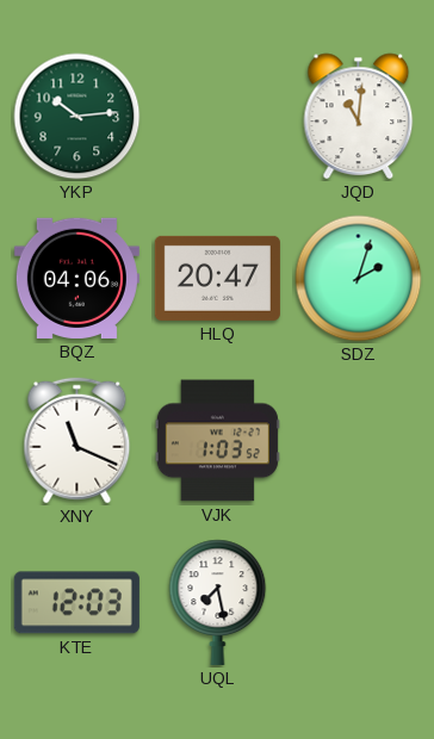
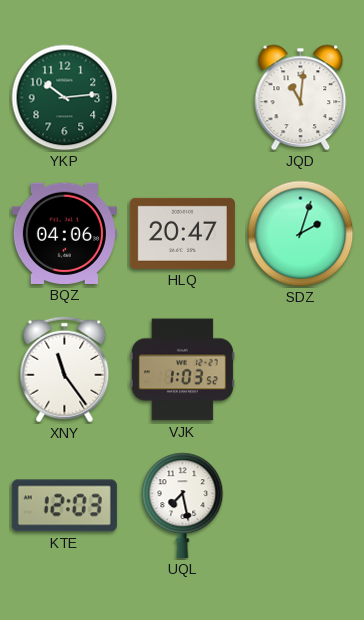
XNY: 11:19 -> 11:24 (65, 370)
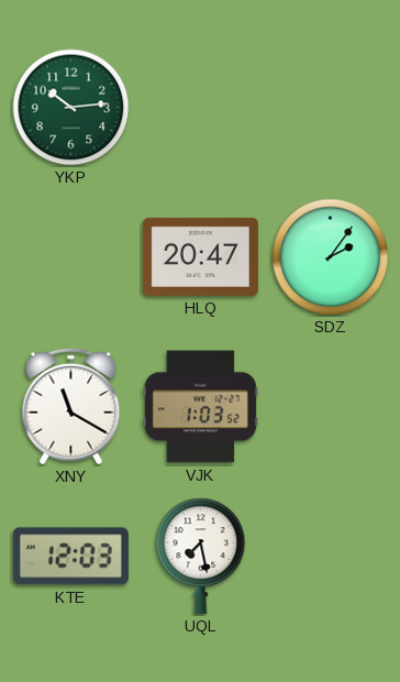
JQD: 11:01 -> none (301, 98)
BQZ: 04:06 -> none (64, 233)
SDZ: 2:03 -> 2:06 (331, 257)
XNY: 11:24 -> 11:20 (71, 407)
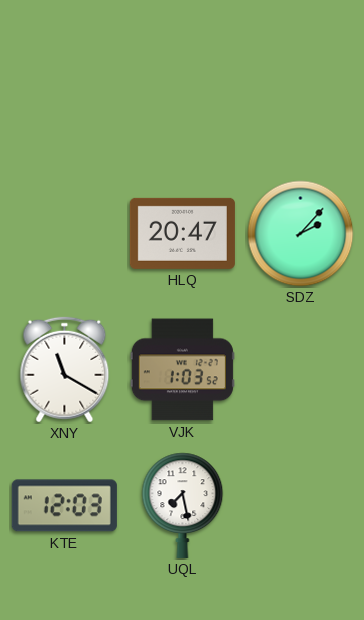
YKP: 10:14 -> none (71, 108)
SDZ: 2:06 -> 2:07 (301, 234)
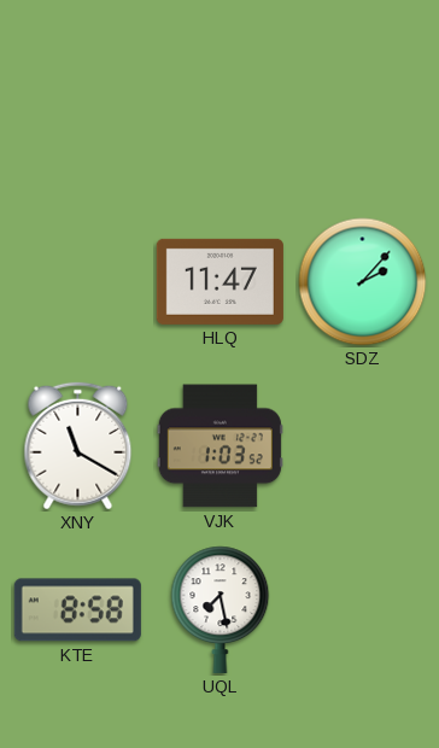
HLQ: 20:47 -> 11:47 (219, 281)
KTE: 12:03 -> 8:58 (77, 610)
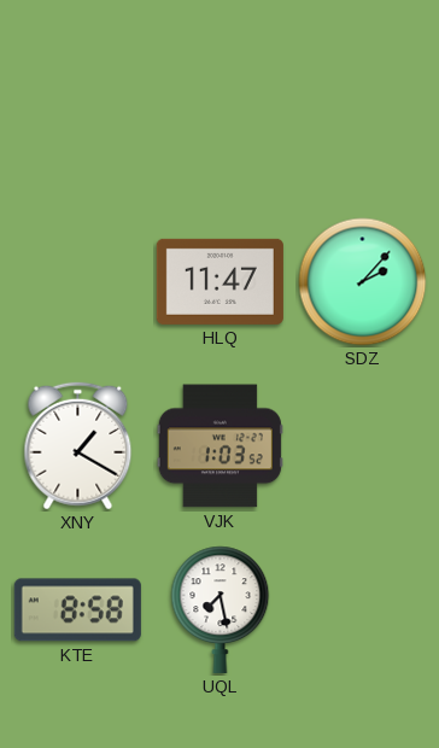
XNY: 11:20 -> 1:20 (78, 446)
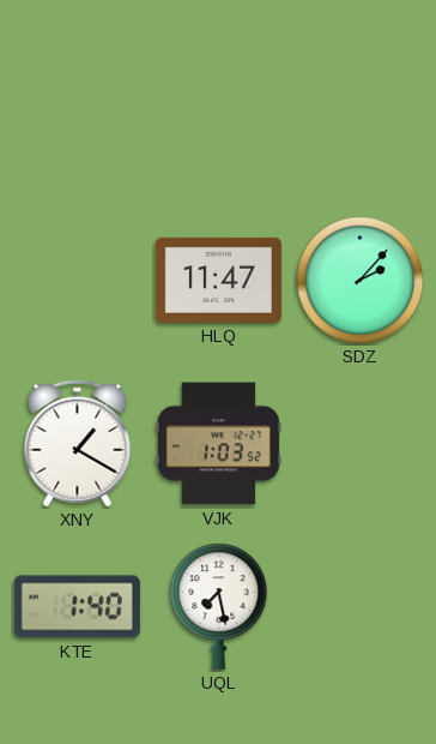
KTE: 8:58 -> 1:40 (77, 607)
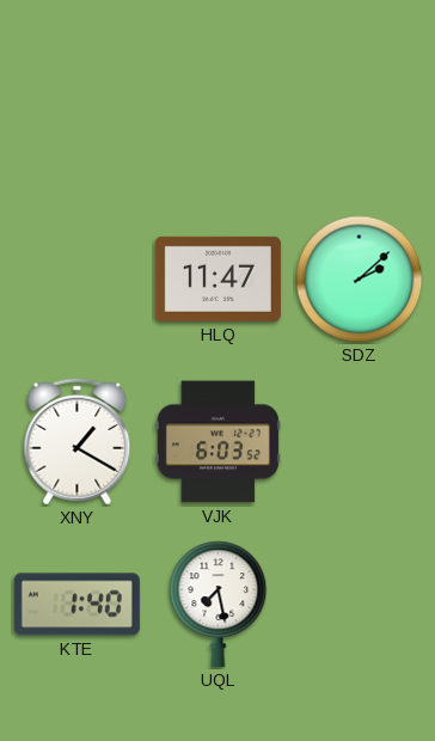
SDZ: 2:07 -> 2:08 (360, 280)
VJK: 1:03 -> 6:03 (217, 442)
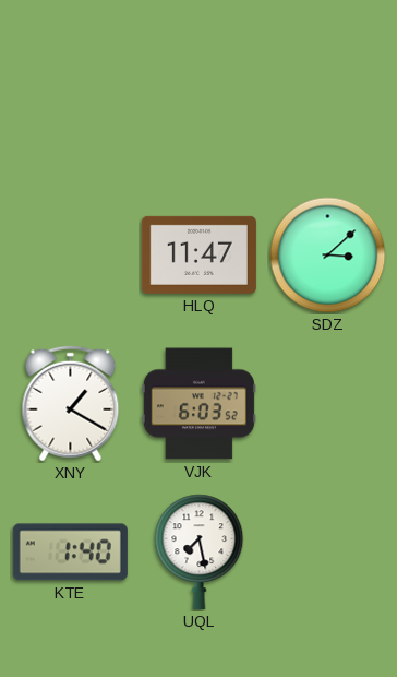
SDZ: 2:08 -> 3:08 (328, 256)
